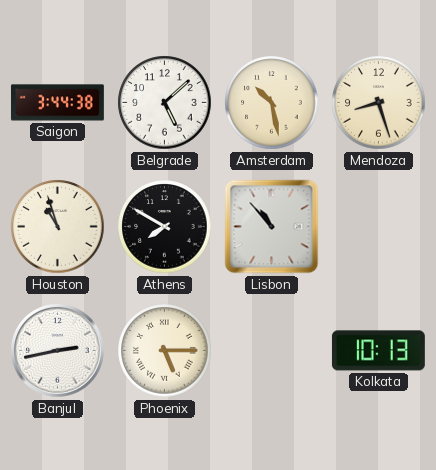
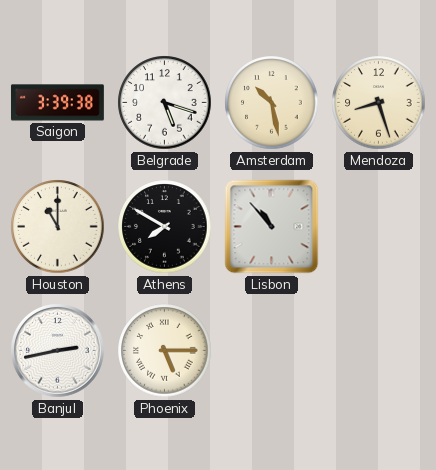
Saigon: 3:44 -> 3:39 (57, 103)
Belgrade: 5:08 -> 5:18 (165, 103)
Houston: 10:57 -> 11:00 (58, 227)
Kolkata: 10:13 -> none (378, 351)
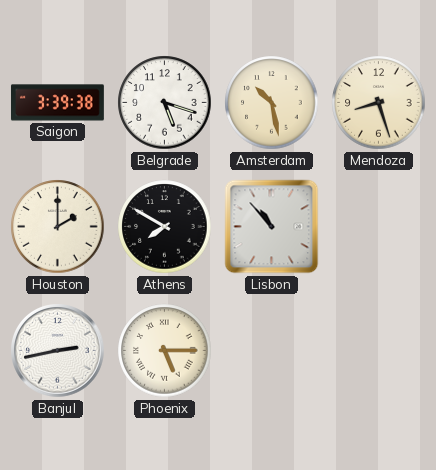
Houston: 11:00 -> 2:00 (58, 227)
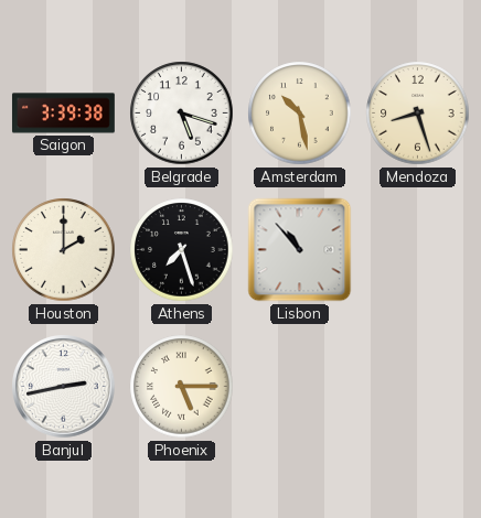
Athens: 7:50 -> 7:27 (182, 250)
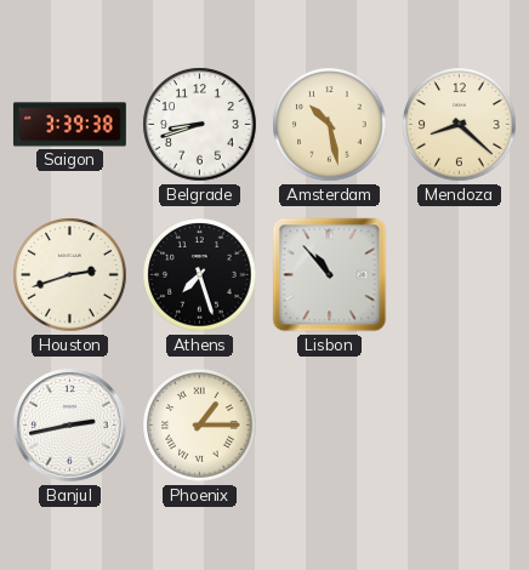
Belgrade: 5:18 -> 8:42 (200, 125)
Mendoza: 8:27 -> 8:22 (460, 125)
Houston: 2:00 -> 2:42 (70, 275)
Phoenix: 5:15 -> 1:15 (200, 426)
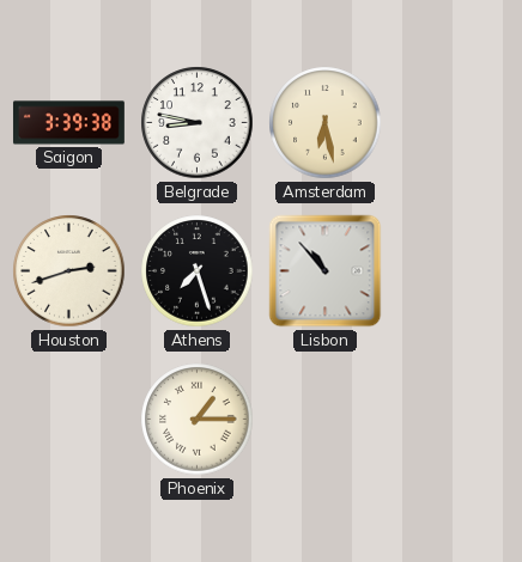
Belgrade: 8:42 -> 8:47 (198, 123)
Amsterdam: 10:28 -> 6:28 (326, 123)
Mendoza: 8:22 -> none (460, 125)
Banjul: 2:43 -> none (70, 426)
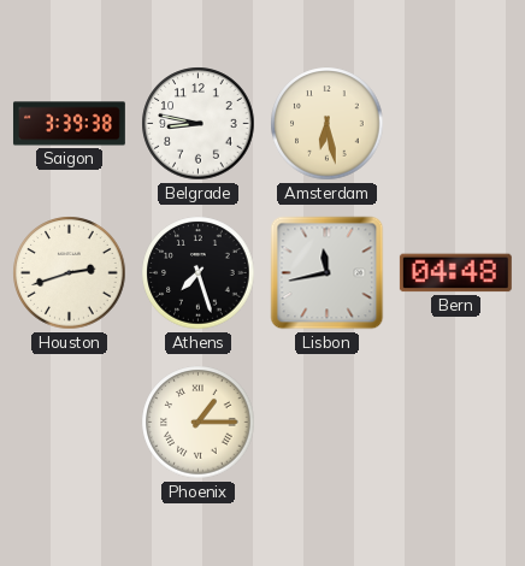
Lisbon: 10:53 -> 11:43 (328, 273)
Bern: none -> 04:48 (455, 273)
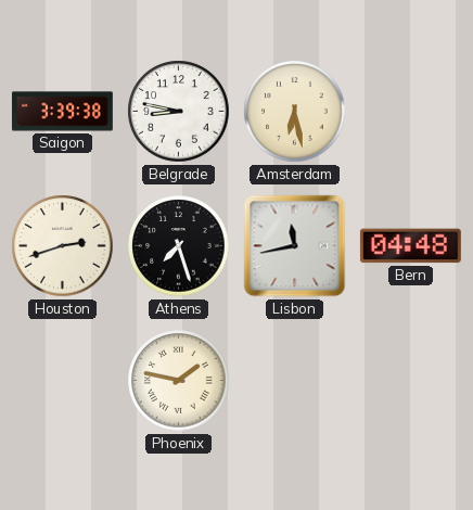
Phoenix: 1:15 -> 1:47 (179, 381)
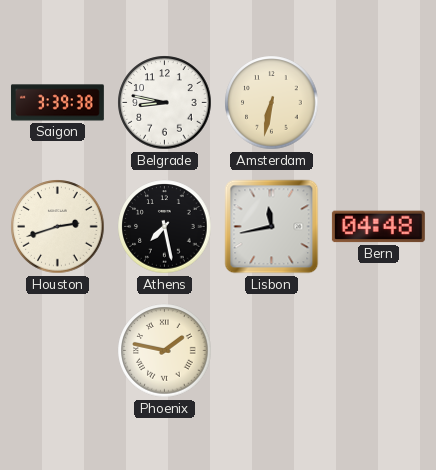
Amsterdam: 6:28 -> 6:32 (272, 103)
Athens: 7:27 -> 7:28 (165, 227)
